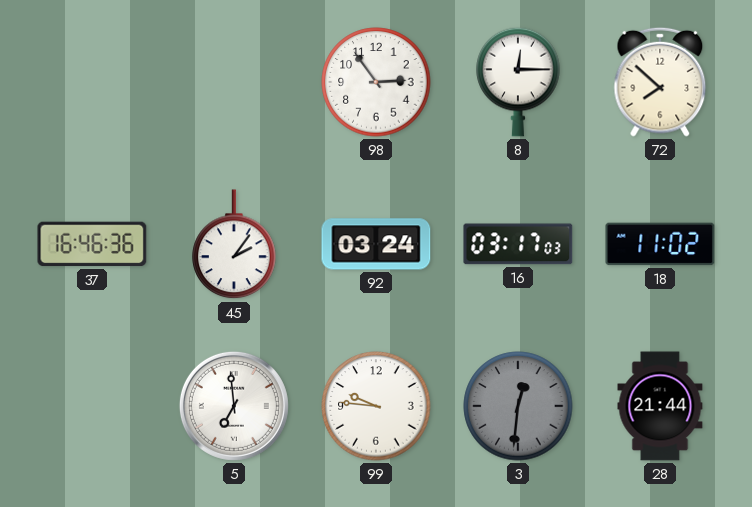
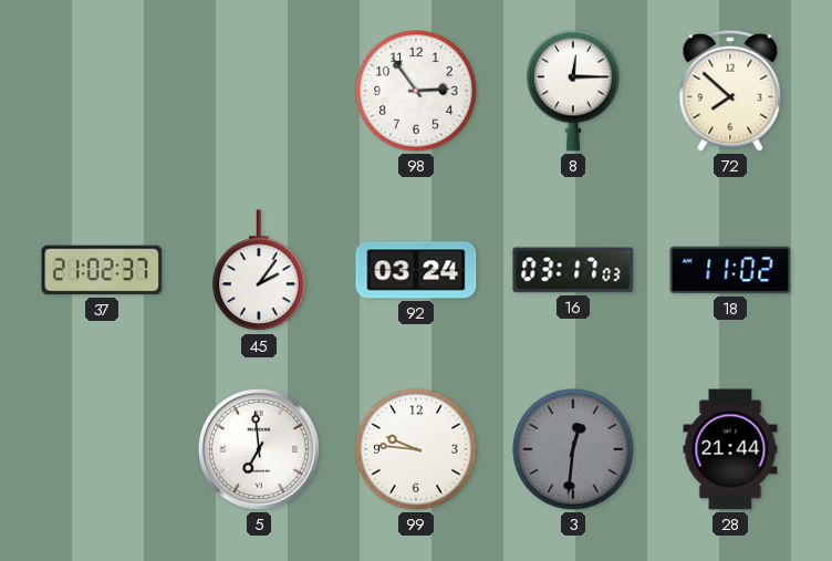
37: 16:46 -> 21:02 (102, 270)
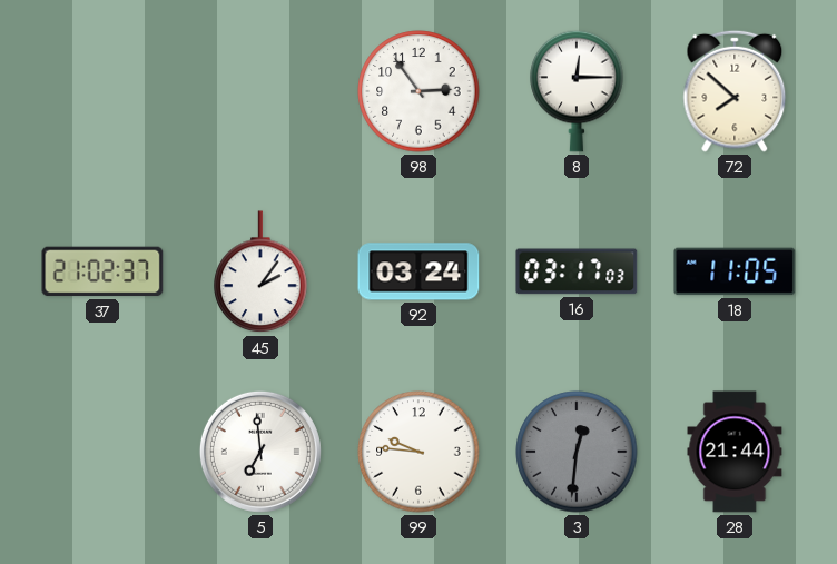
18: 11:02 -> 11:05 (735, 271)
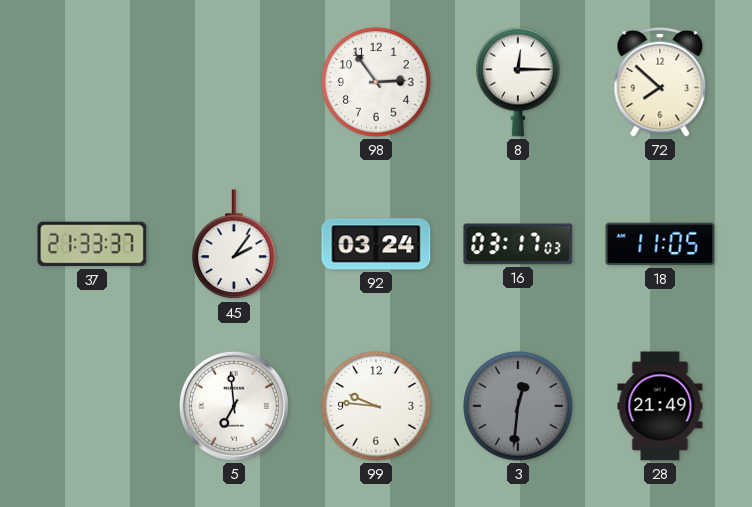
37: 21:02 -> 21:33 (92, 244)
28: 21:44 -> 21:49 (660, 406)
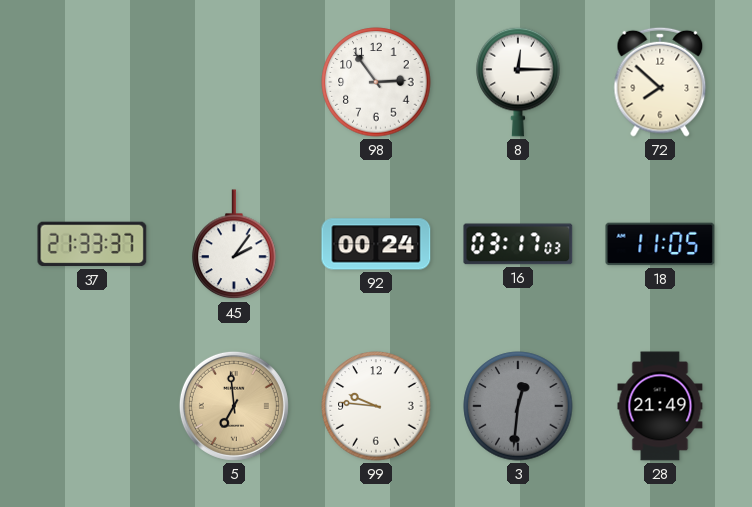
92: 03:24 -> 00:24 (376, 244)
5 dial: white -> champagne (234, 406)
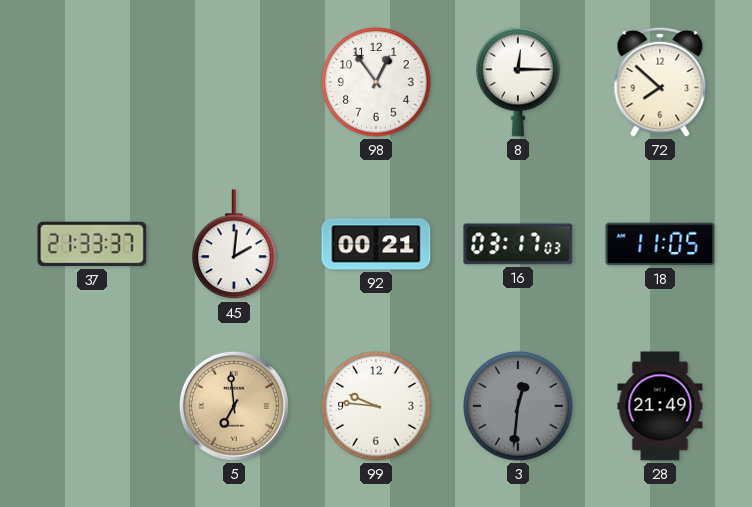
98: 2:54 -> 12:54 (376, 82)
45: 2:06 -> 2:01 (234, 245)
92: 00:24 -> 00:21 (376, 244)
